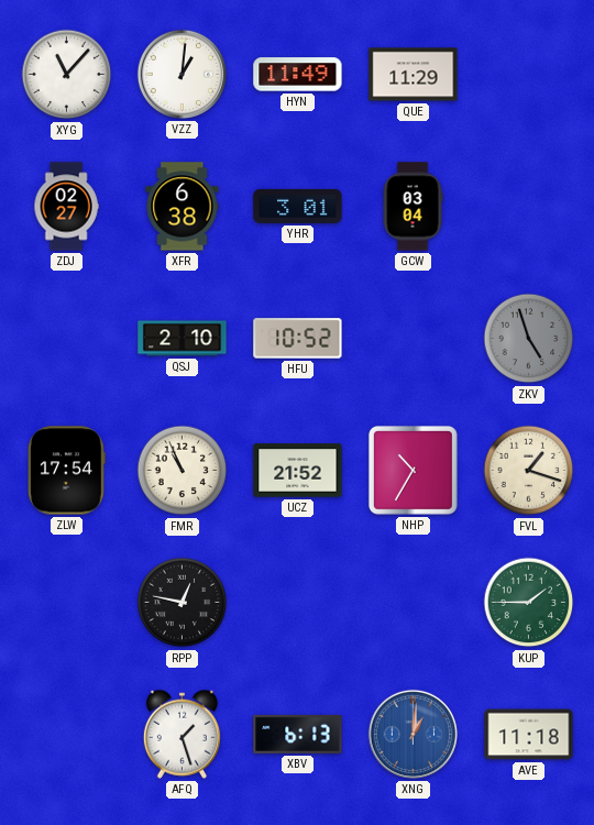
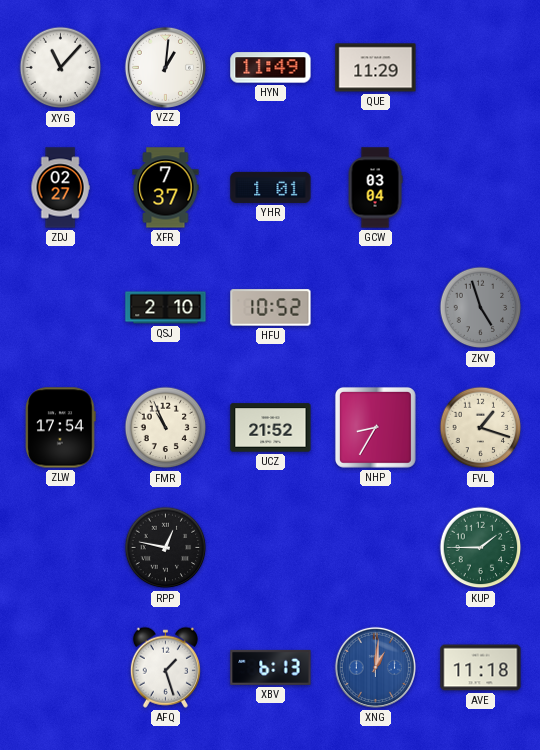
XFR: 6:38 -> 7:37 (166, 188)
YHR: 3:01 -> 1:01 (271, 187)
NHP: 10:35 -> 8:35 (375, 427)
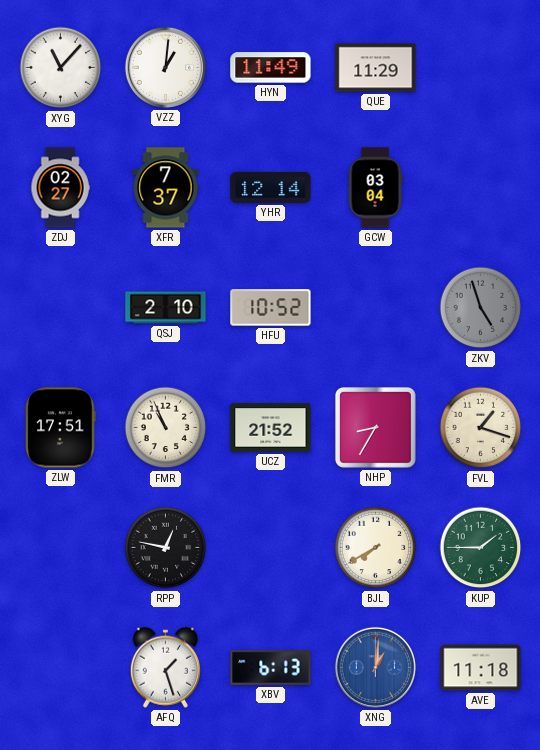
YHR: 1:01 -> 12:14 (271, 187)
ZLW: 17:54 -> 17:51 (61, 428)
BJL: none -> 7:40 (376, 548)
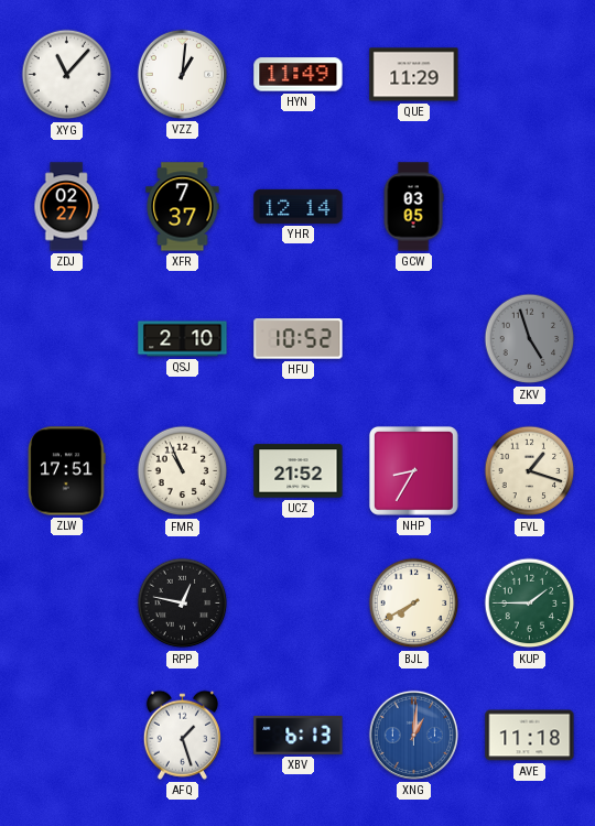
GCW: 03:04 -> 03:05 (413, 207)
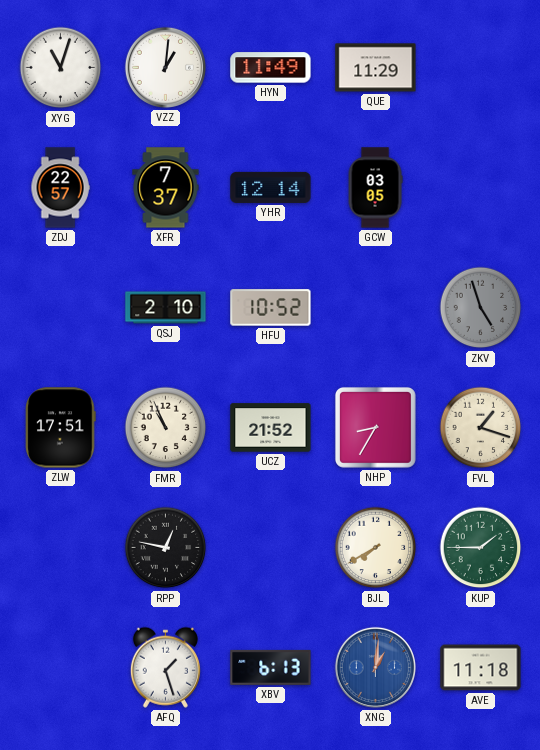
XYG: 11:07 -> 11:03 (61, 68)
ZDJ: 02:27 -> 22:57 (60, 188)
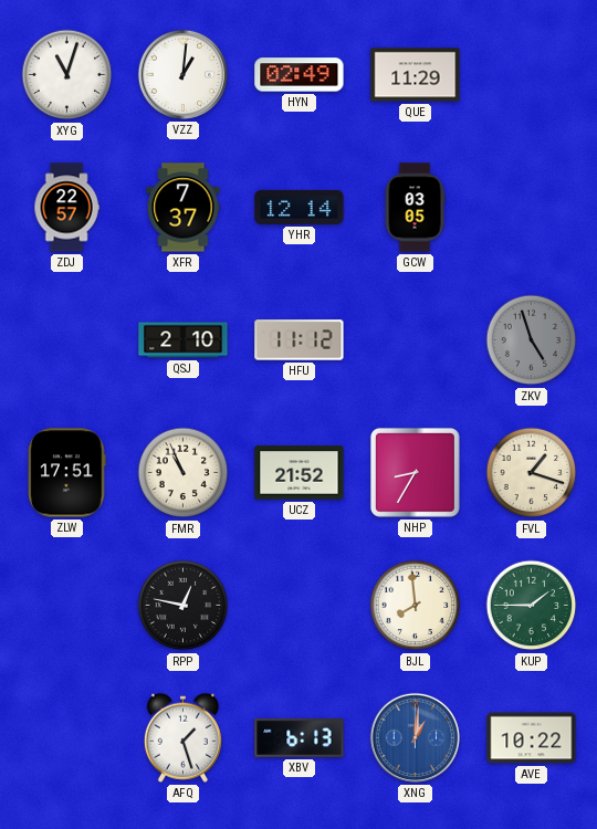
HYN: 11:49 -> 02:49 (300, 75)
HFU: 10:52 -> 11:12 (300, 340)
BJL: 7:40 -> 7:59 (416, 606)
AVE: 11:18 -> 10:22 (532, 738)
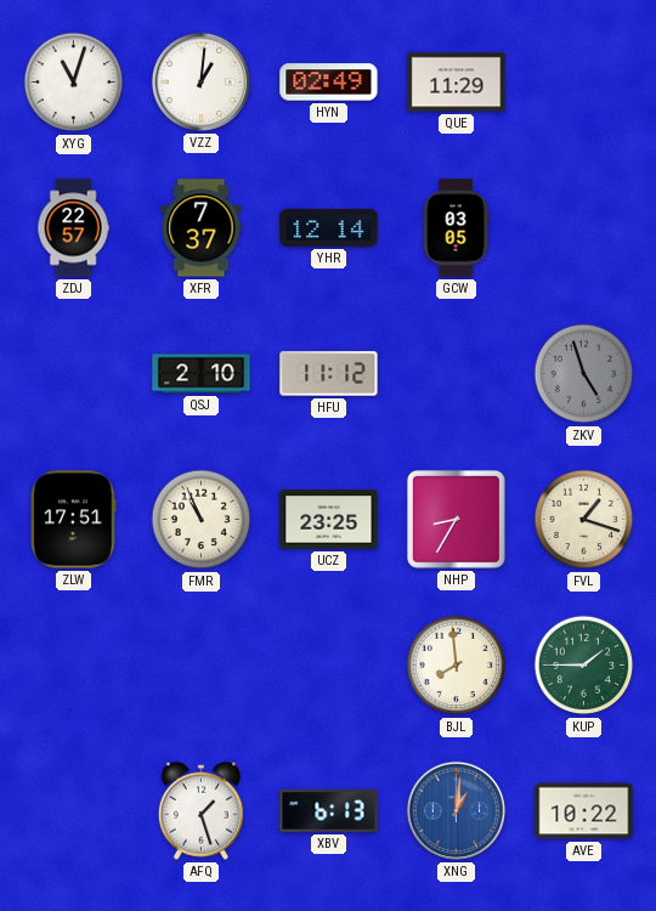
UCZ: 21:52 -> 23:25 (329, 520)
RPP: 12:47 -> none (184, 606)
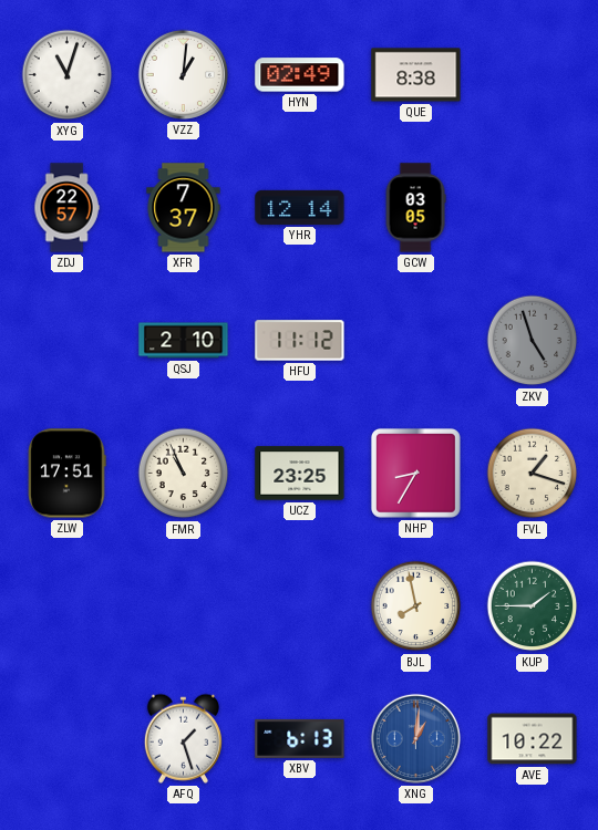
QUE: 11:29 -> 8:38 (416, 75)
BJL: 7:59 -> 7:58 (416, 606)
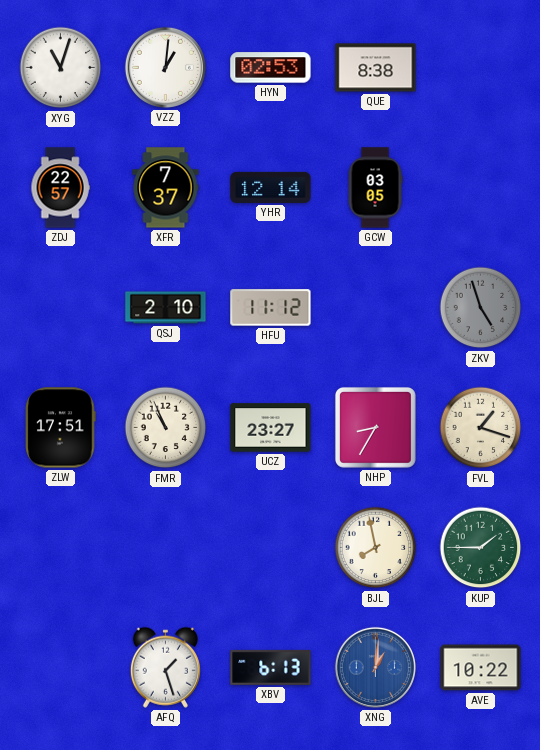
HYN: 02:49 -> 02:53 (271, 68)
UCZ: 23:25 -> 23:27 (271, 428)
